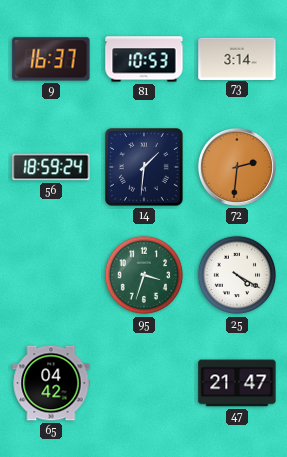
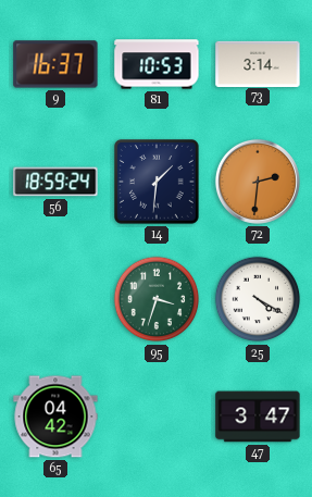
47: 21:47 -> 3:47 (258, 417)
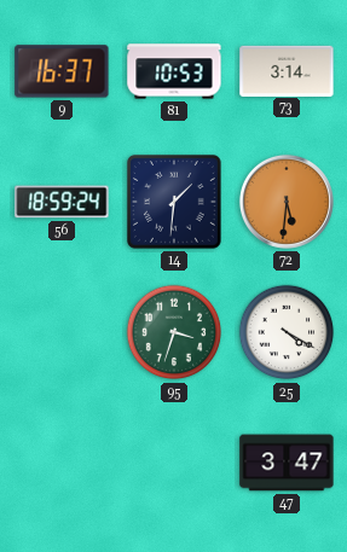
72: 2:31 -> 5:31 (287, 202)
65: 04:42 -> none (55, 417)
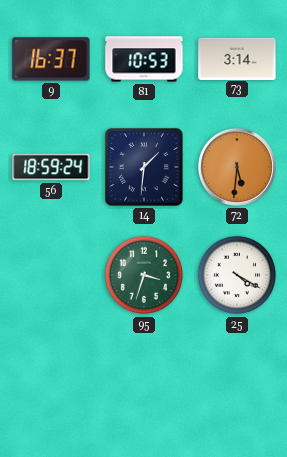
47: 3:47 -> none (287, 463)
